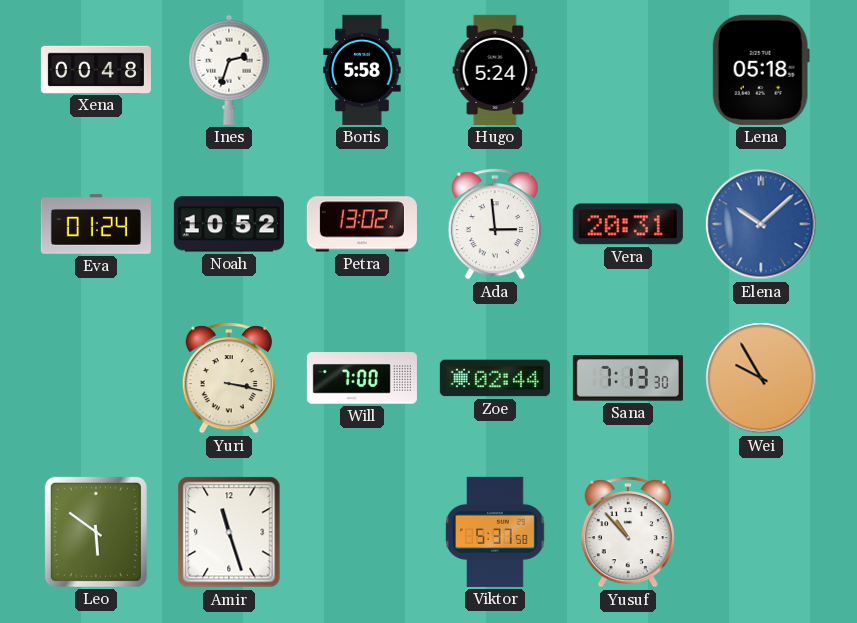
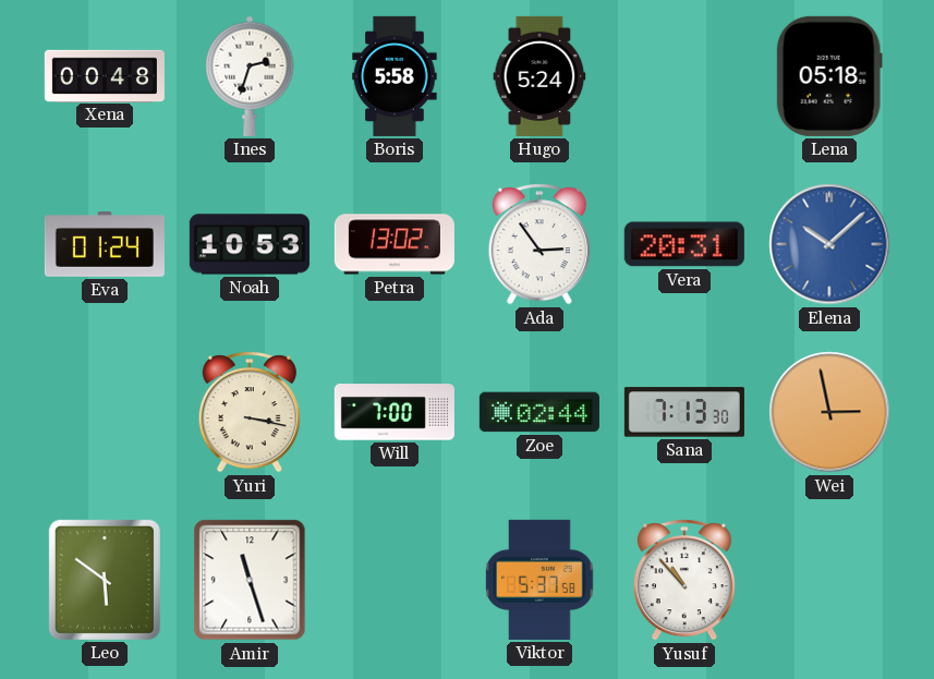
Noah: 10:52 -> 10:53 (250, 244)
Ada: 2:59 -> 2:54 (539, 244)
Wei: 9:55 -> 2:58 (829, 412)
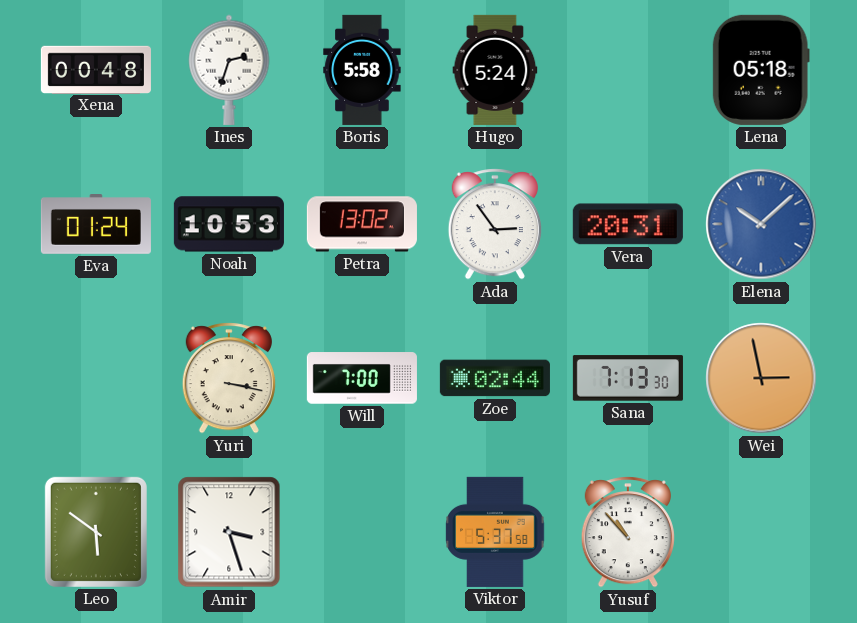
Amir: 11:27 -> 3:27 (229, 532)
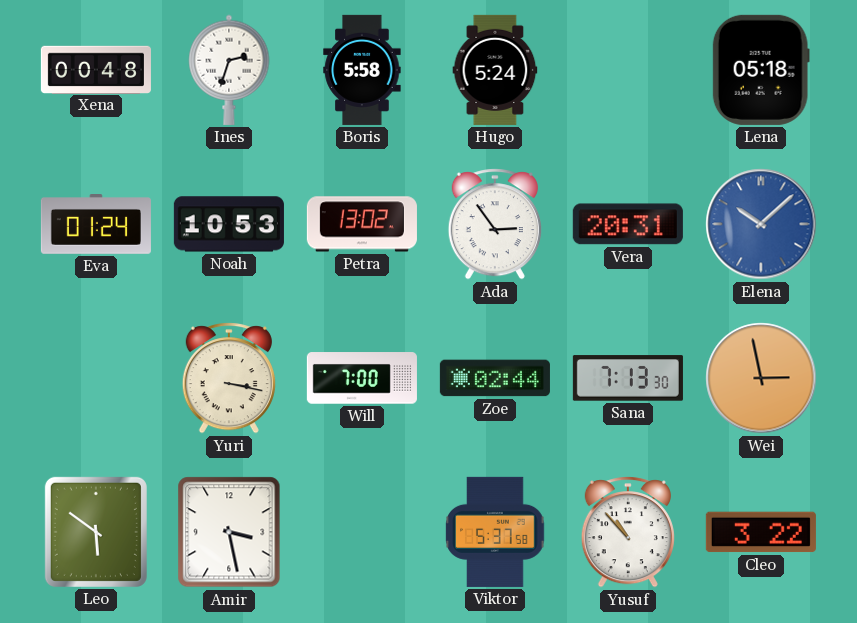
Amir: 3:27 -> 3:28 (229, 532)
Cleo: none -> 3:22 (761, 532)
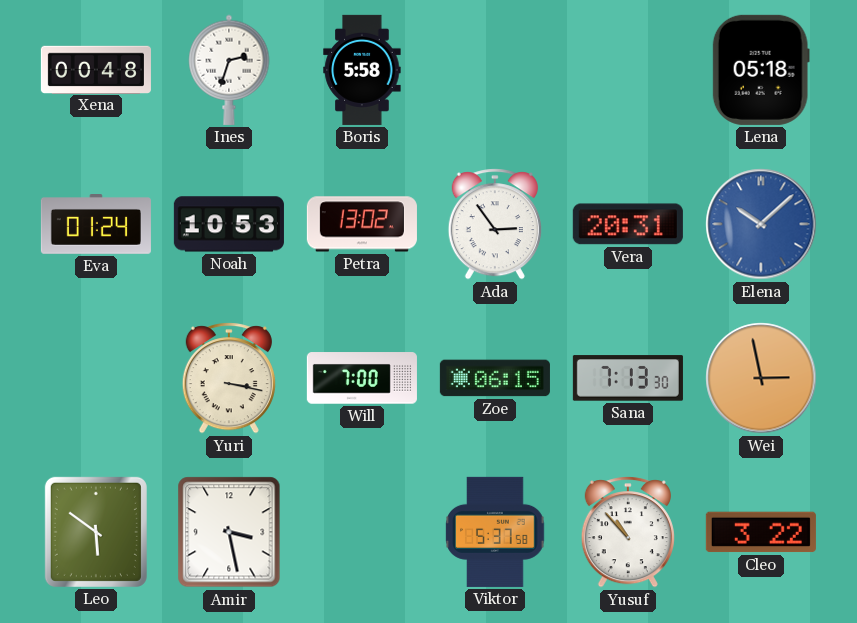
Hugo: 5:24 -> none (495, 70)
Zoe: 02:44 -> 06:15 (495, 378)
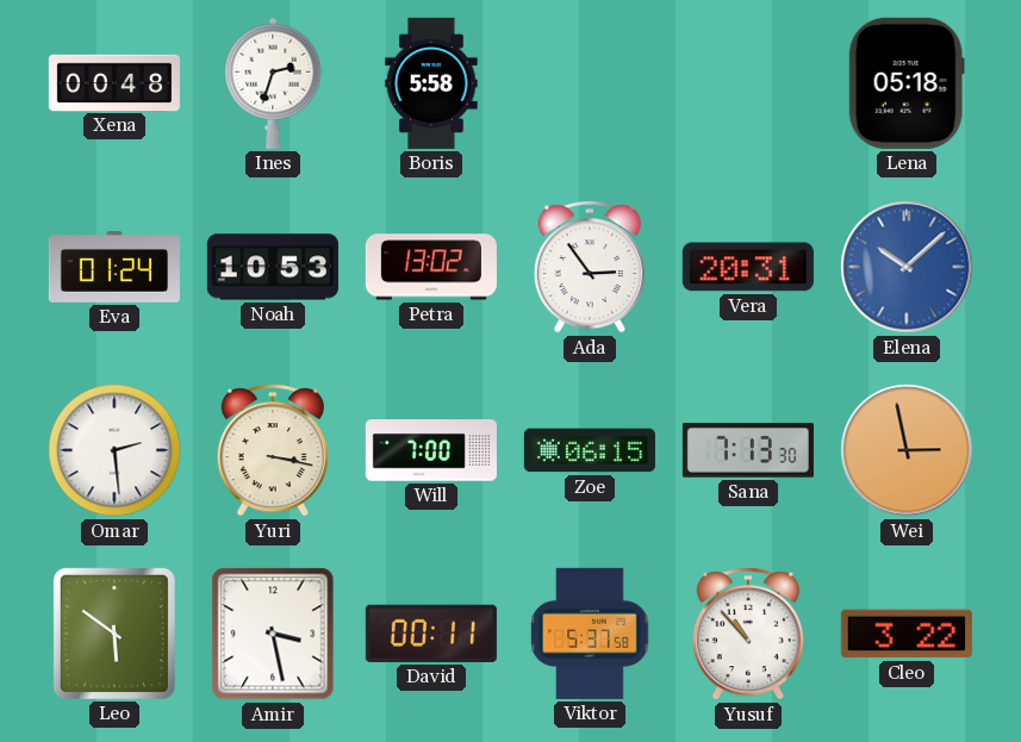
Omar: none -> 2:29 (114, 450)
David: none -> 00:11 (431, 634)
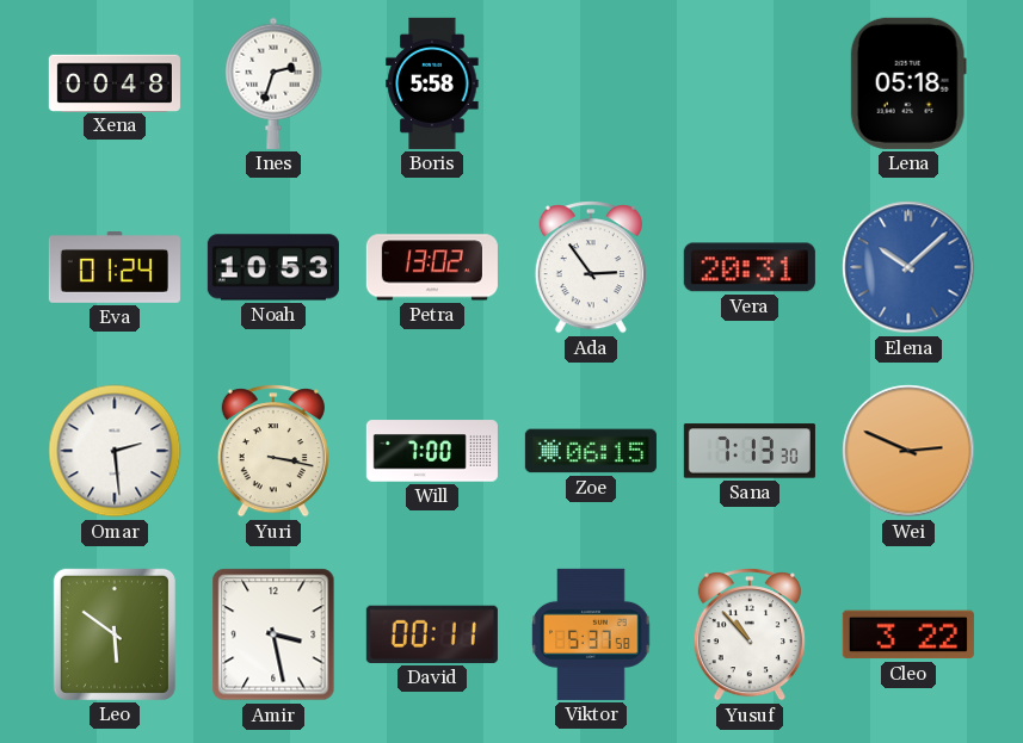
Wei: 2:58 -> 2:49 (908, 451)
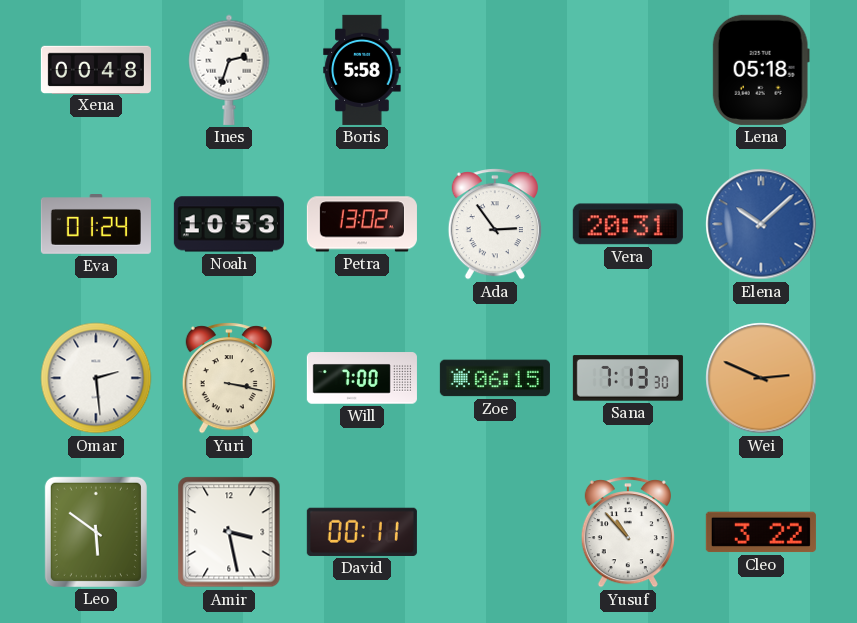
Viktor: 5:37 -> none (591, 634)
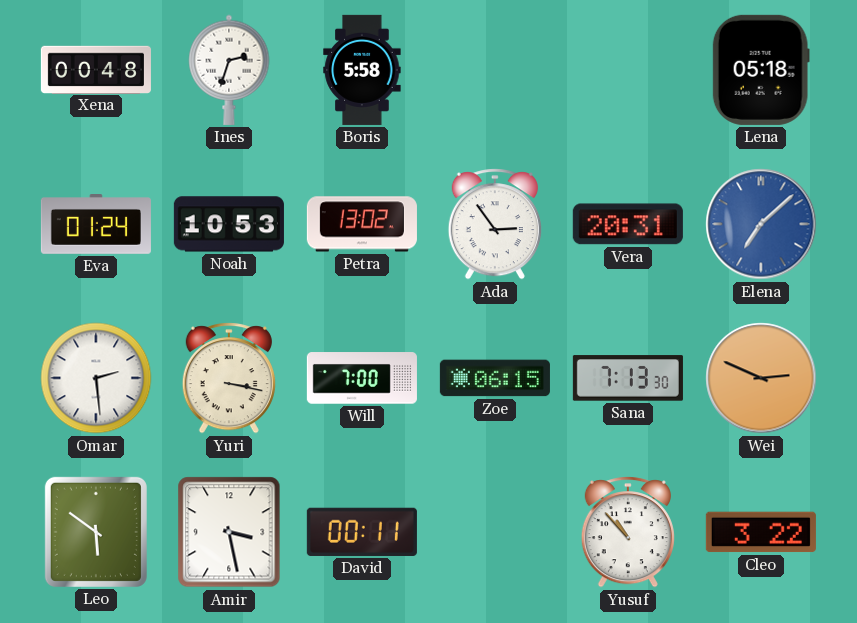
Elena: 10:08 -> 7:08 (761, 224)
